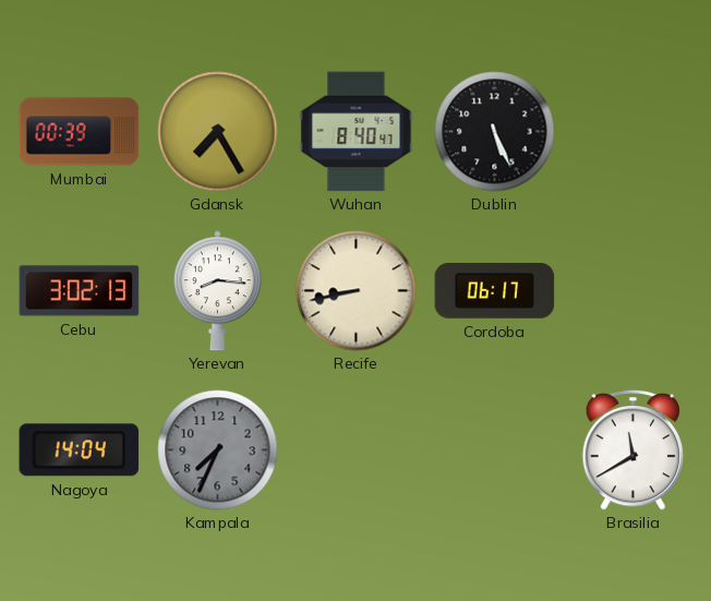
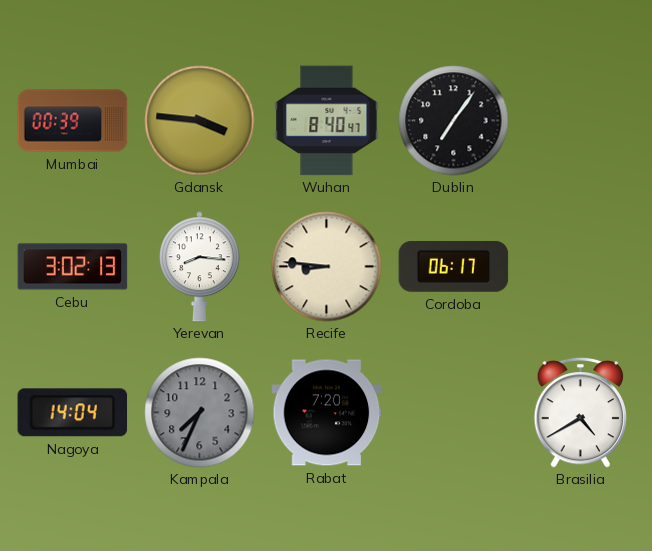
Gdansk: 7:25 -> 3:46 (200, 121)
Dublin: 5:26 -> 7:06 (454, 121)
Recife: 8:43 -> 8:46 (327, 267)
Rabat: none -> 7:20 (327, 413)
Brasilia: 11:40 -> 4:40 (581, 412)
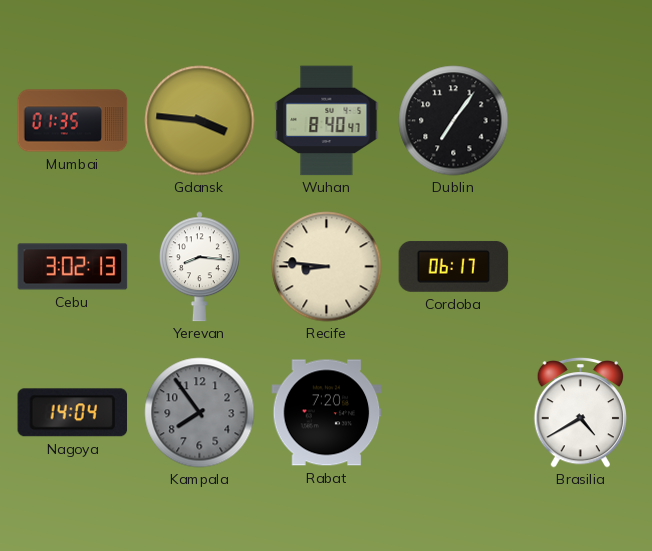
Mumbai: 00:39 -> 01:35 (73, 121)
Kampala: 7:34 -> 7:54 (200, 413)
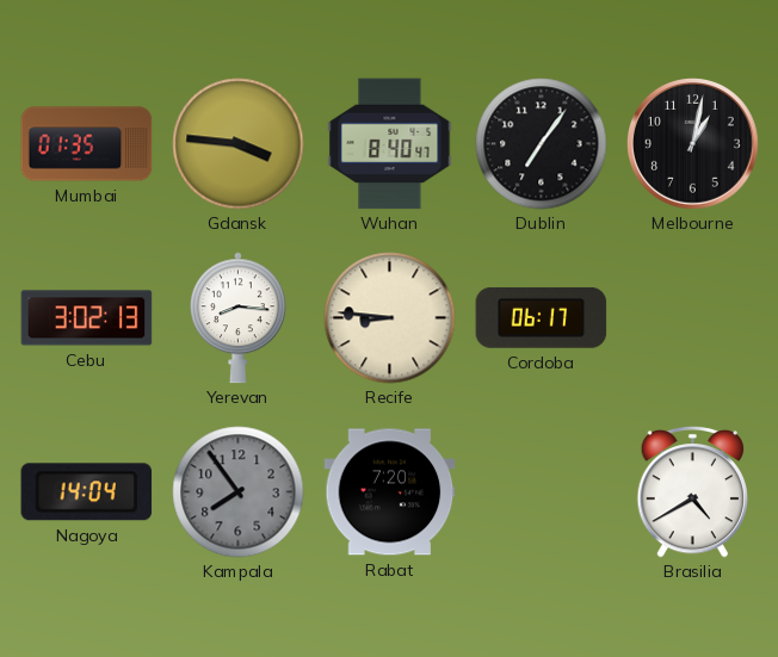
Melbourne: none -> 1:02 (693, 144)
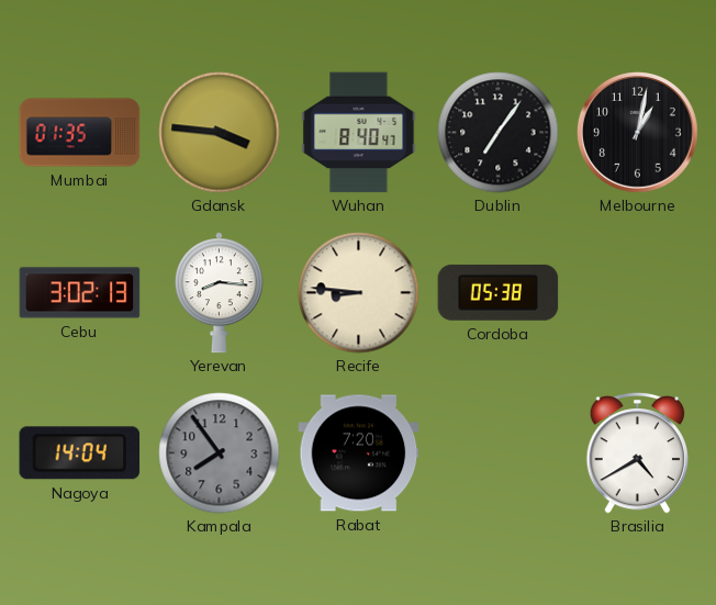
Cordoba: 06:17 -> 05:38 (499, 292)
